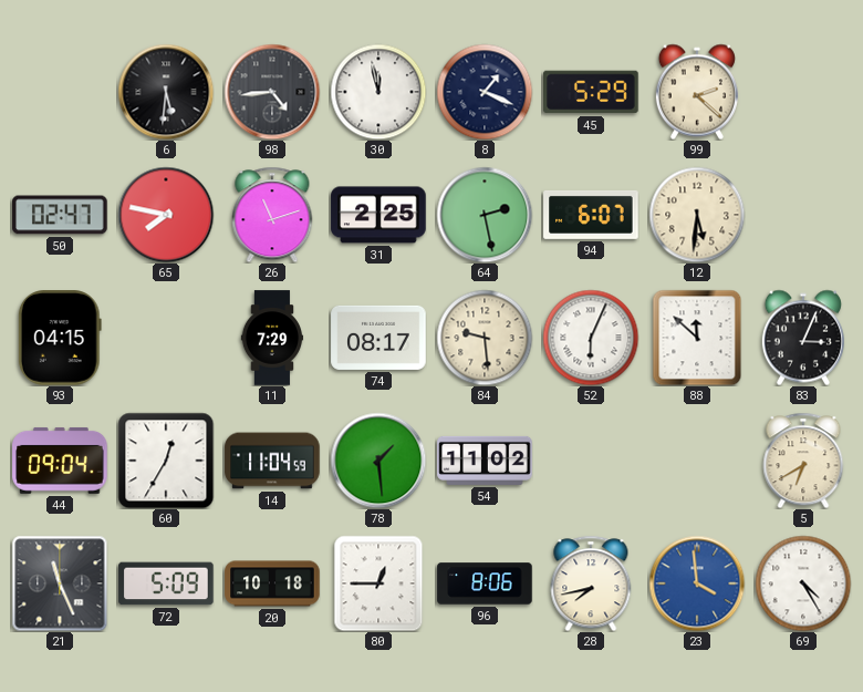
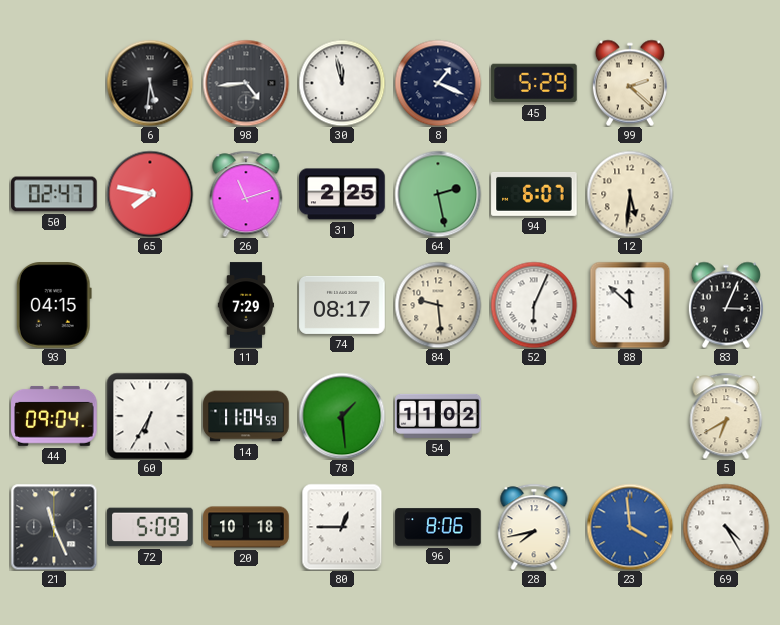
60: 12:35 -> 6:35 (150, 416)
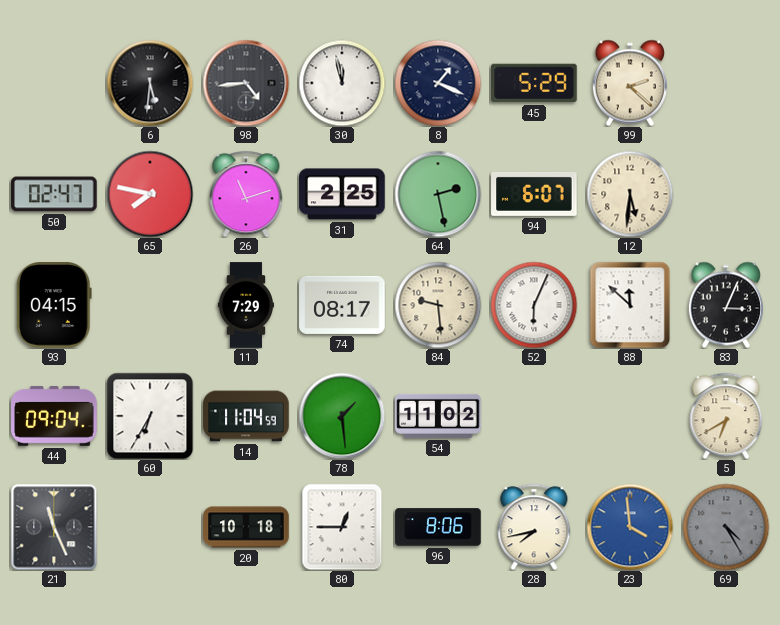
72: 5:09 -> none (150, 527)
69 dial: white -> grey (726, 527)
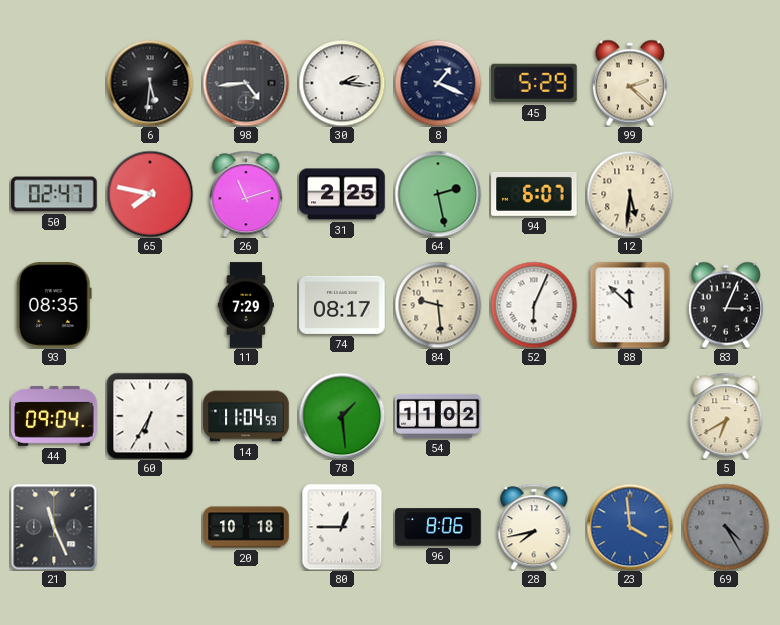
30: 11:58 -> 2:16 (342, 83)
93: 04:15 -> 08:35 (54, 305)
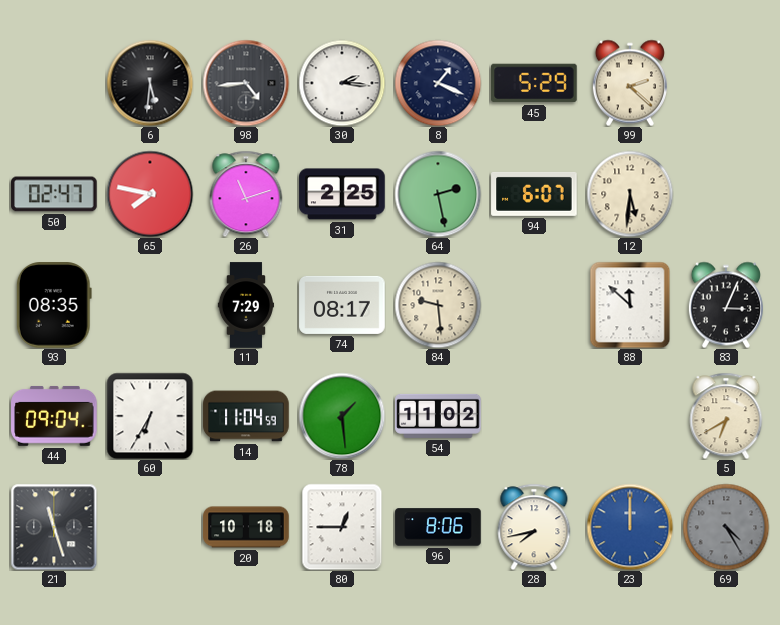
52: 6:04 -> none (534, 305)
21: 11:26 -> 11:27 (54, 527)
23: 3:59 -> 12:00 (630, 527)
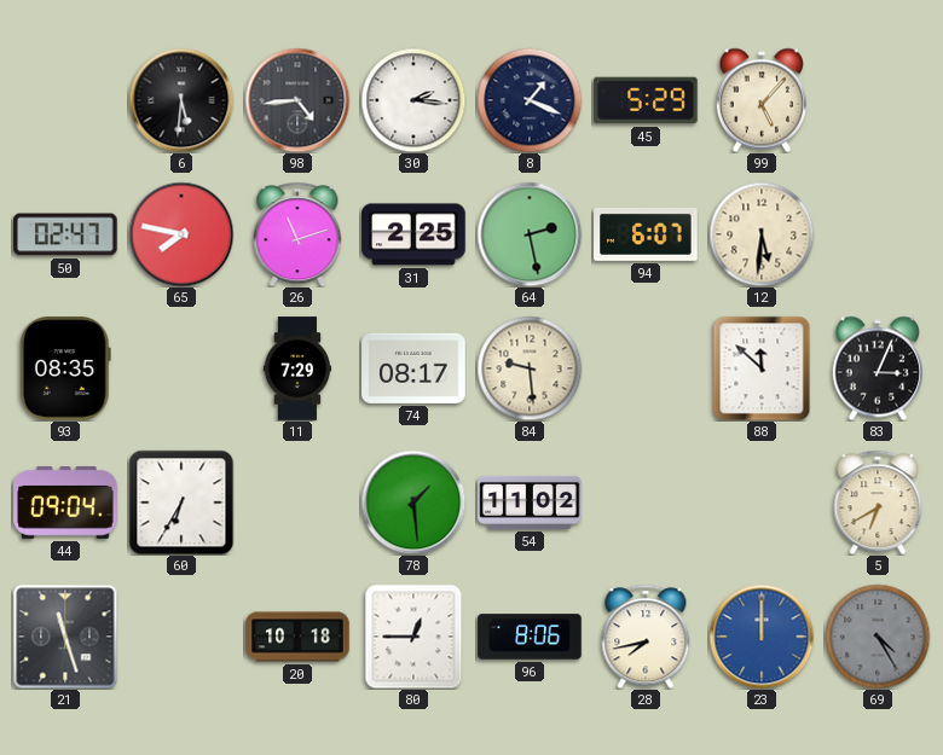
99: 2:22 -> 5:07 (762, 100)
14: 11:04 -> none (246, 416)
